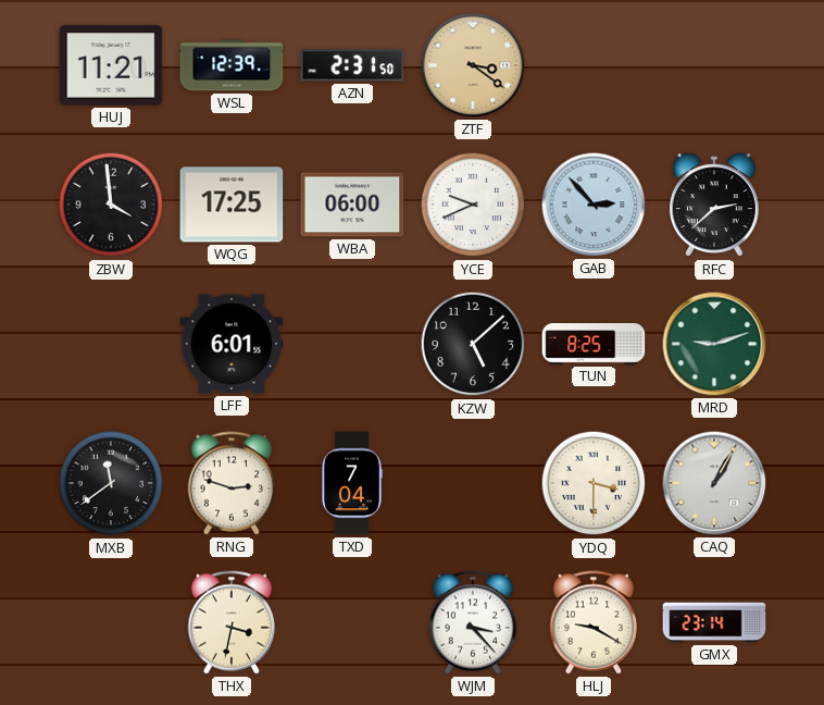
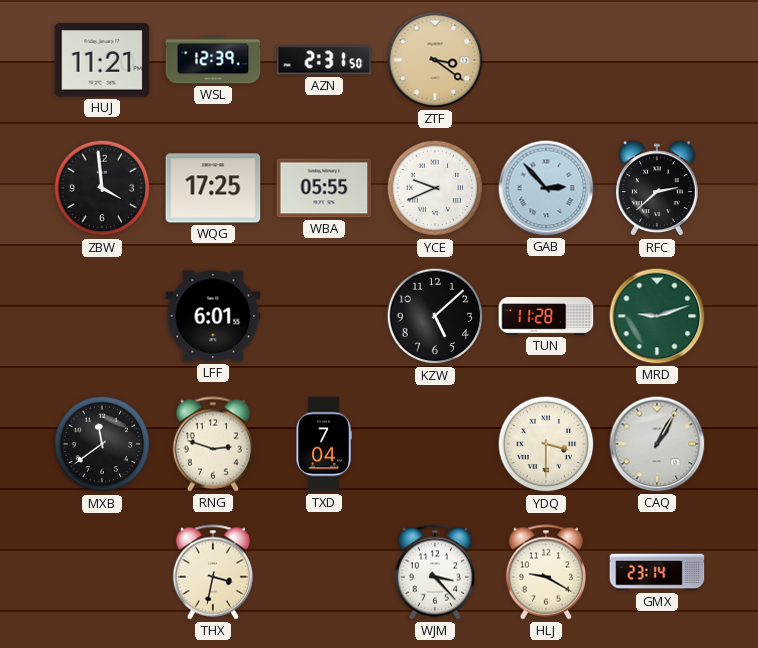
WBA: 06:00 -> 05:55 (324, 188)
TUN: 8:25 -> 11:28 (546, 316)
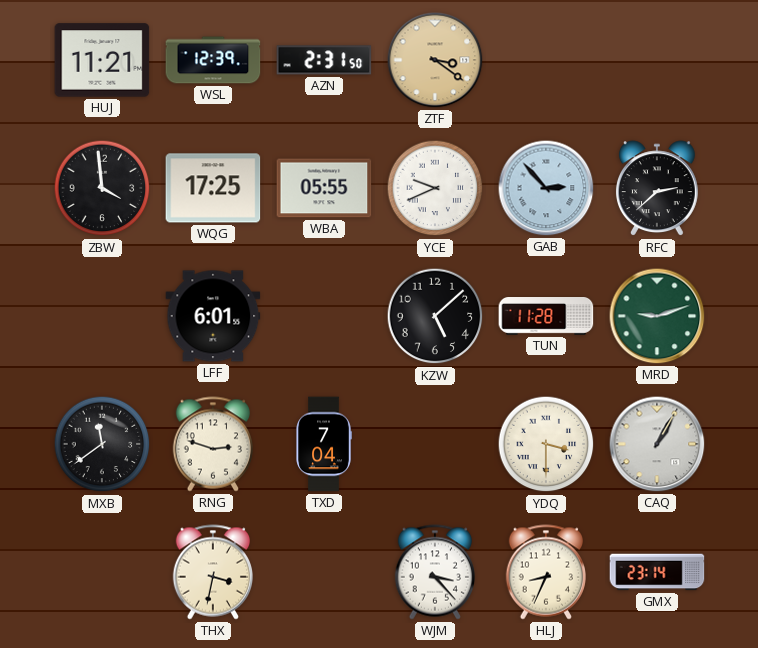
HLJ: 9:20 -> 8:34 (545, 572)
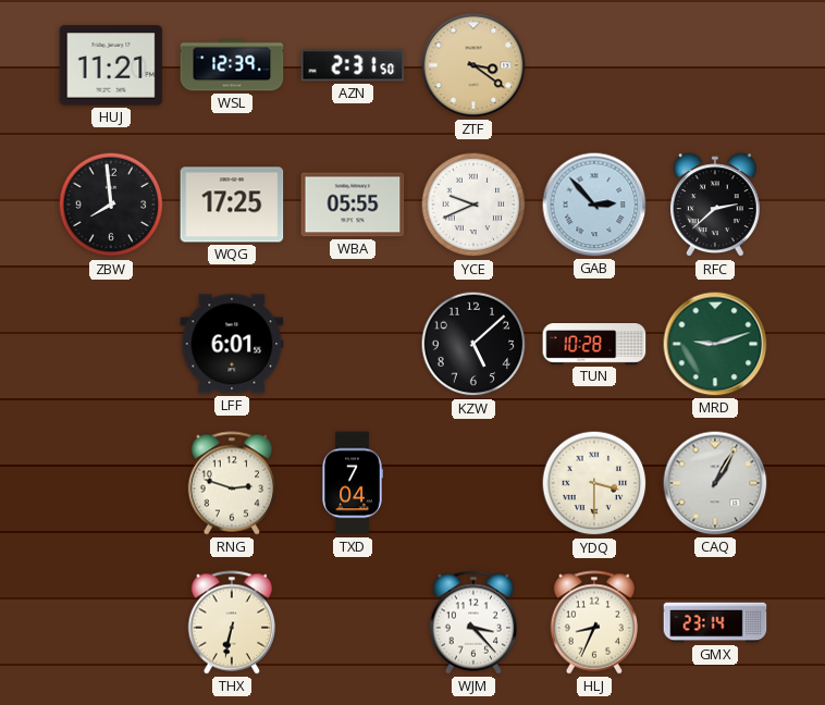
ZBW: 3:59 -> 7:59 (111, 205)
TUN: 11:28 -> 10:28 (594, 344)
MXB: 11:39 -> none (102, 444)
THX: 3:32 -> 6:32 (231, 622)
